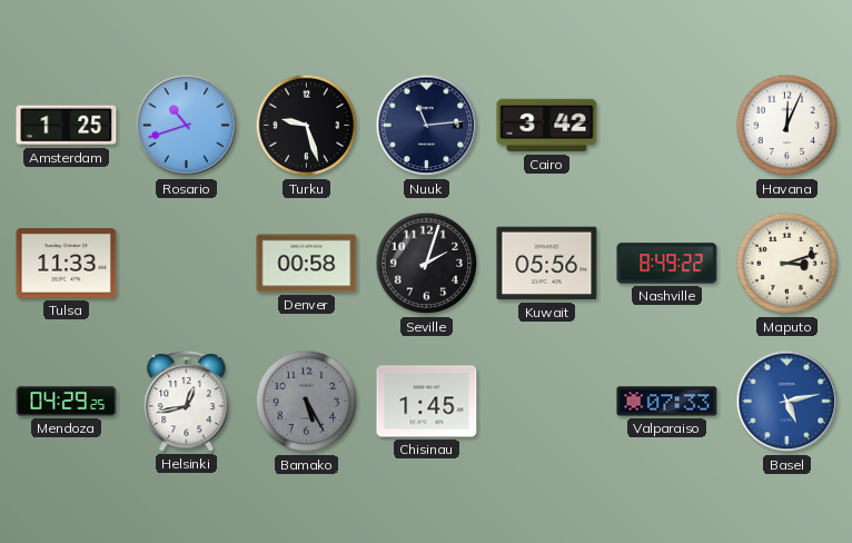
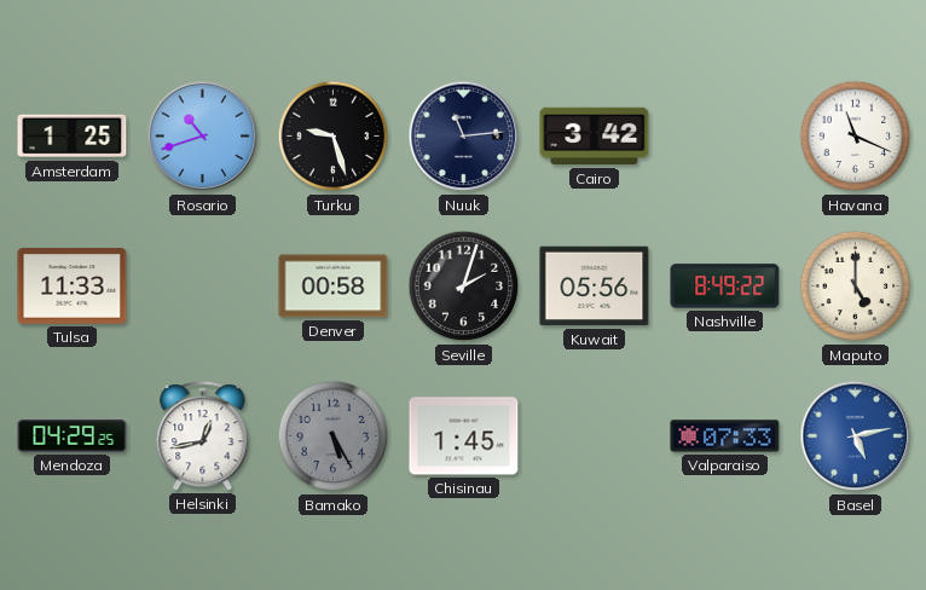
Havana: 12:04 -> 11:19 (856, 137)
Maputo: 3:12 -> 5:00 (856, 287)
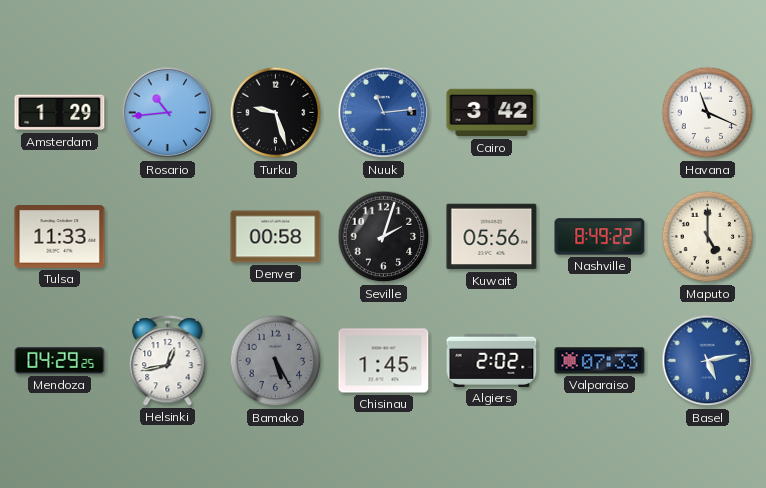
Amsterdam: 1:25 -> 1:29 (60, 113)
Rosario: 10:42 -> 10:44 (168, 113)
Nuuk dial: navy -> blue (384, 113)
Algiers: none -> 2:02 (492, 360)
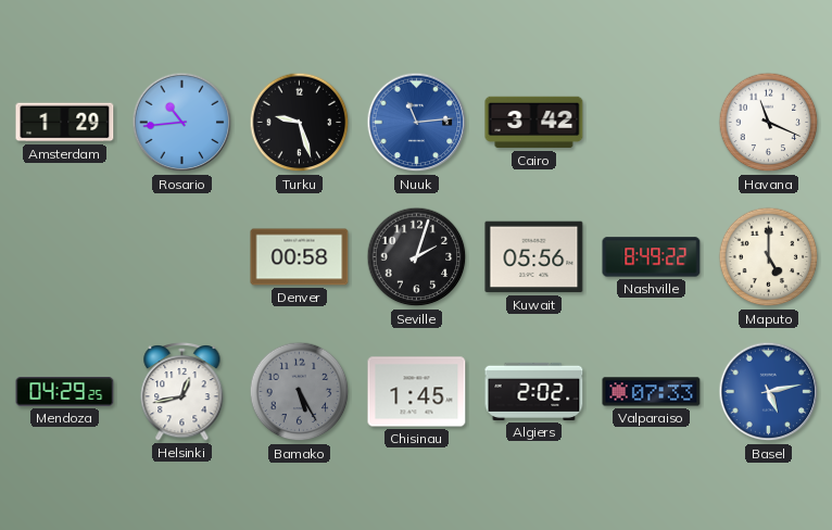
Tulsa: 11:33 -> none (60, 237)
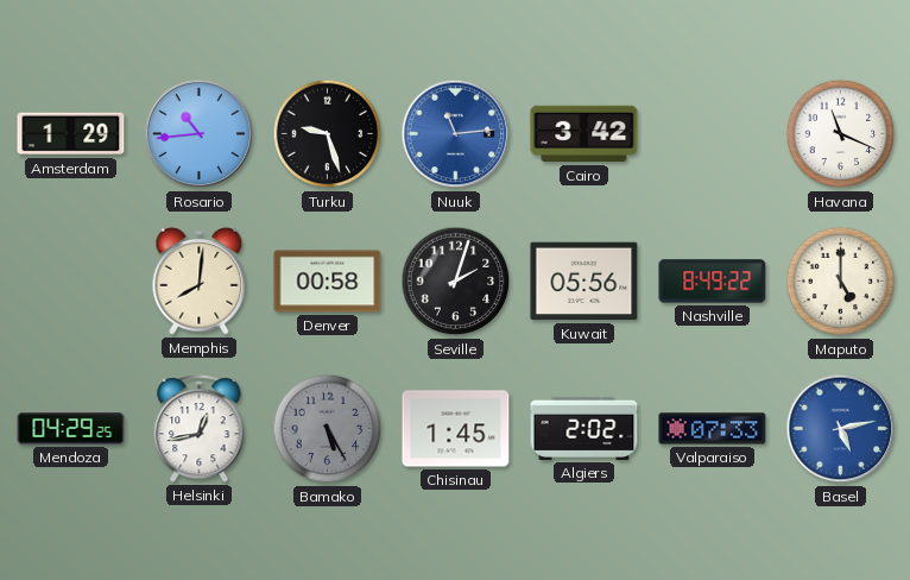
Memphis: none -> 8:01 (200, 280)
